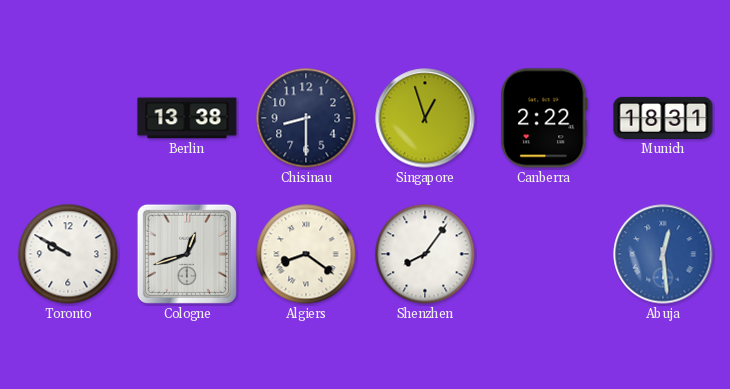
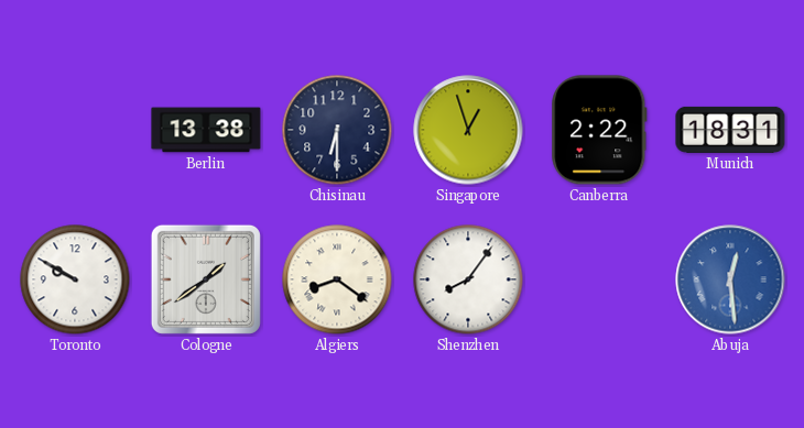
Chisinau: 8:30 -> 6:30 (337, 130)
Cologne: 12:42 -> 1:39 (206, 279)
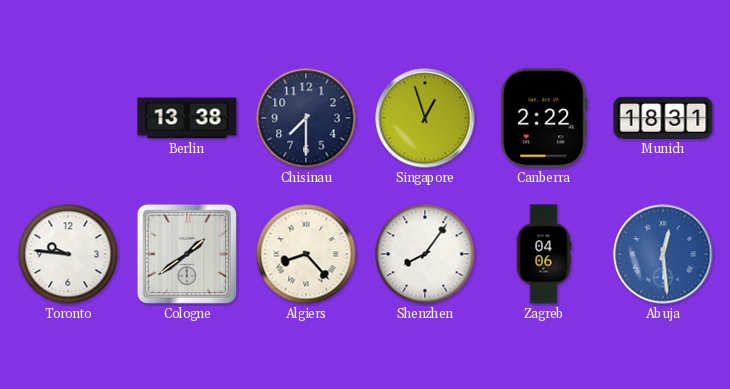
Chisinau: 6:30 -> 7:30 (306, 118)
Toronto: 9:50 -> 9:46 (68, 254)
Algiers: 8:21 -> 8:23 (306, 254)
Zagreb: none -> 04:06 (544, 254)
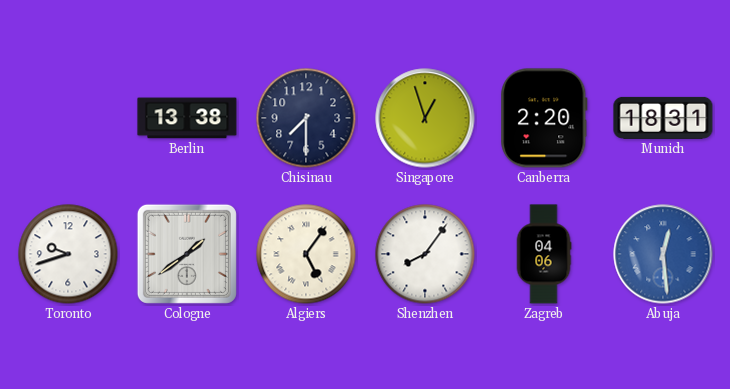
Canberra: 2:22 -> 2:20 (544, 118)
Toronto: 9:46 -> 9:42 (68, 254)
Algiers: 8:23 -> 5:06 (306, 254)
